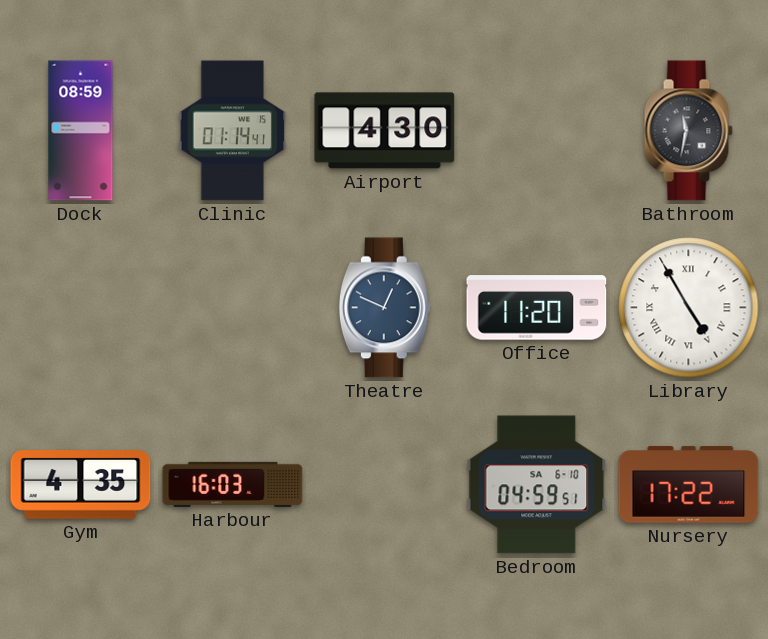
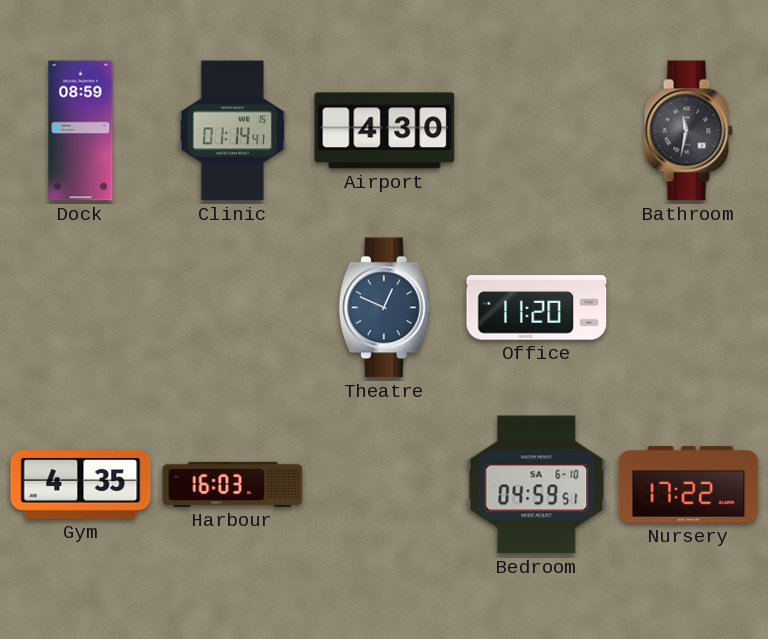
Library: 4:55 -> none (689, 308)
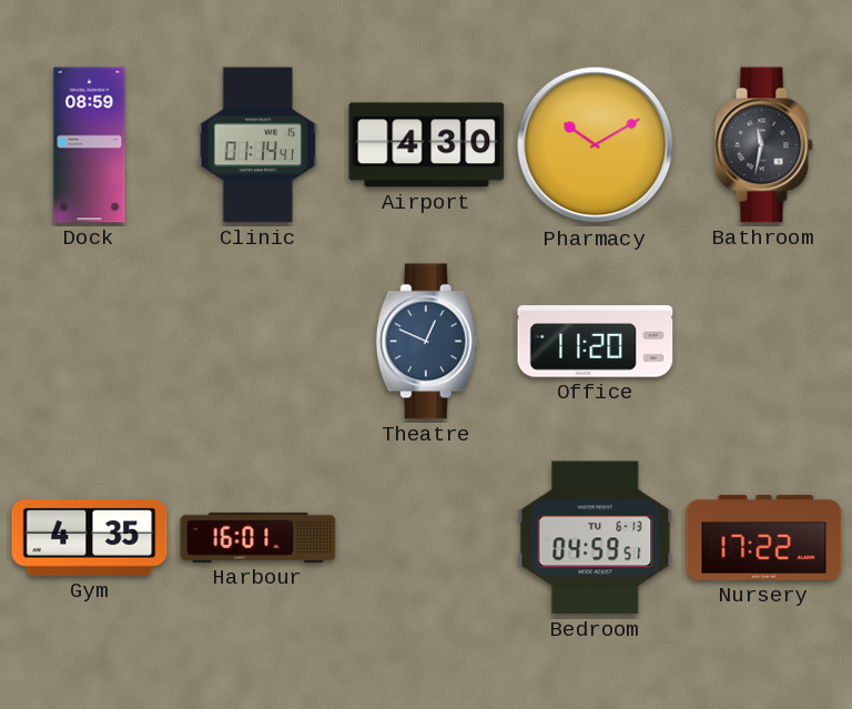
Pharmacy: none -> 10:10 (596, 145)
Harbour: 16:03 -> 16:01 (258, 537)
Bedroom date: SA 6-10 -> TU 6-13 (596, 538)
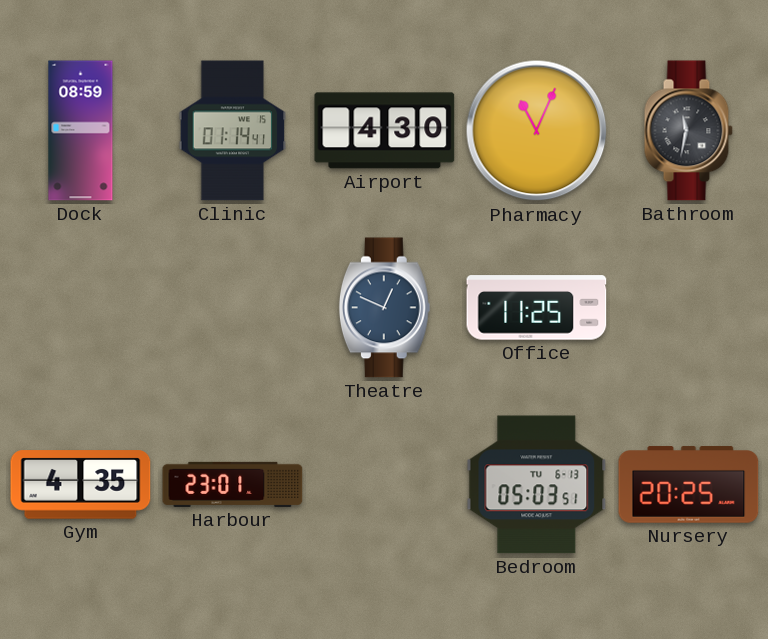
Pharmacy: 10:10 -> 11:04 (537, 131)
Office: 11:20 -> 11:25 (537, 308)
Harbour: 16:01 -> 23:01 (233, 484)
Bedroom: 04:59 -> 05:03 (537, 485)
Nursery: 17:22 -> 20:25 (689, 485)
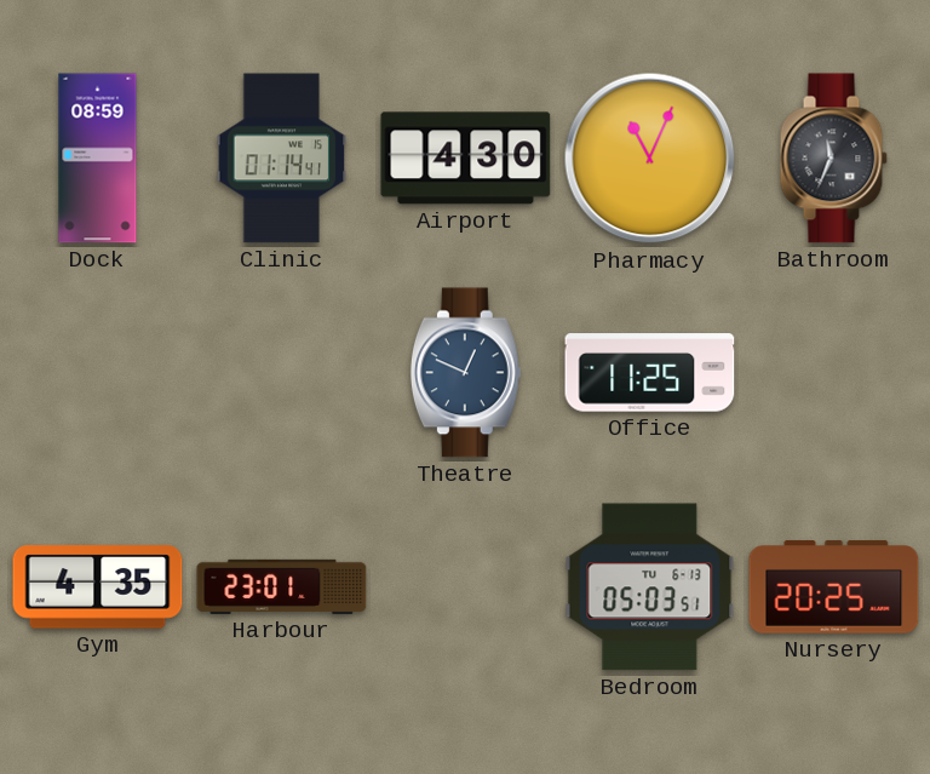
Bathroom: 11:32 -> 11:34 (833, 159)
